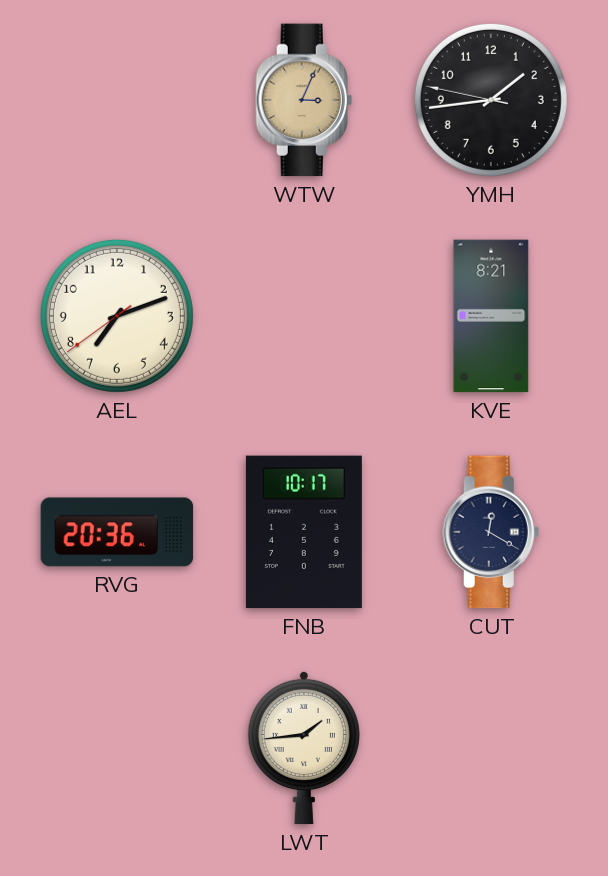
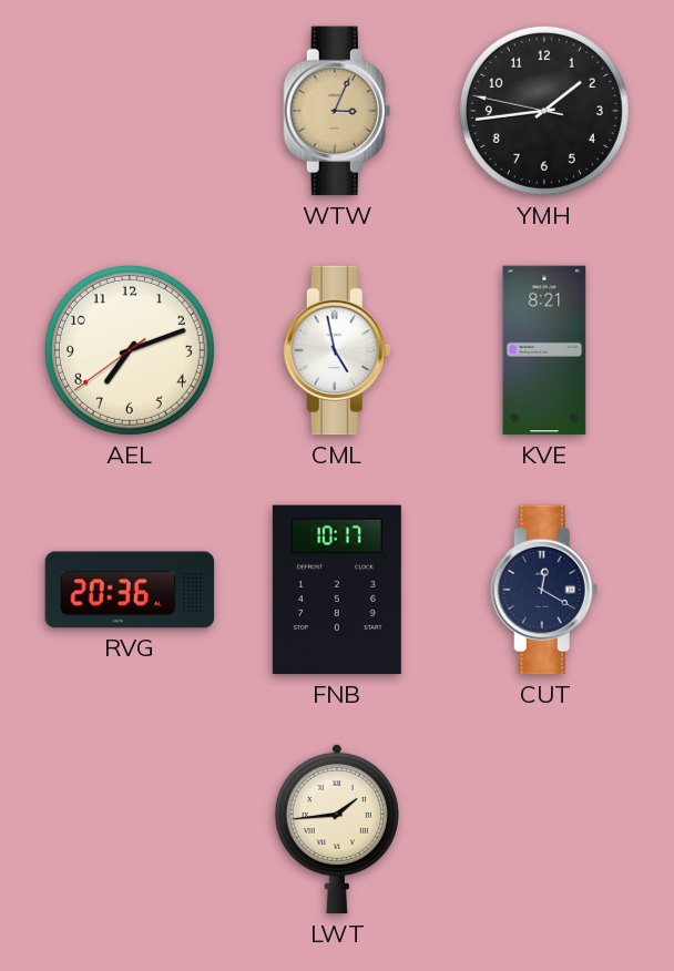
CML: none -> 4:58 (337, 350)
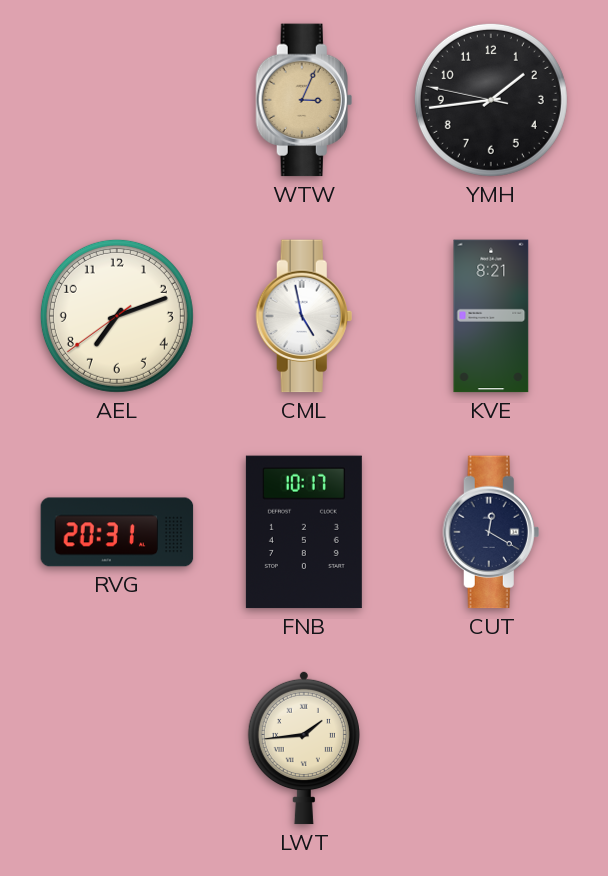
RVG: 20:36 -> 20:31 (117, 532)
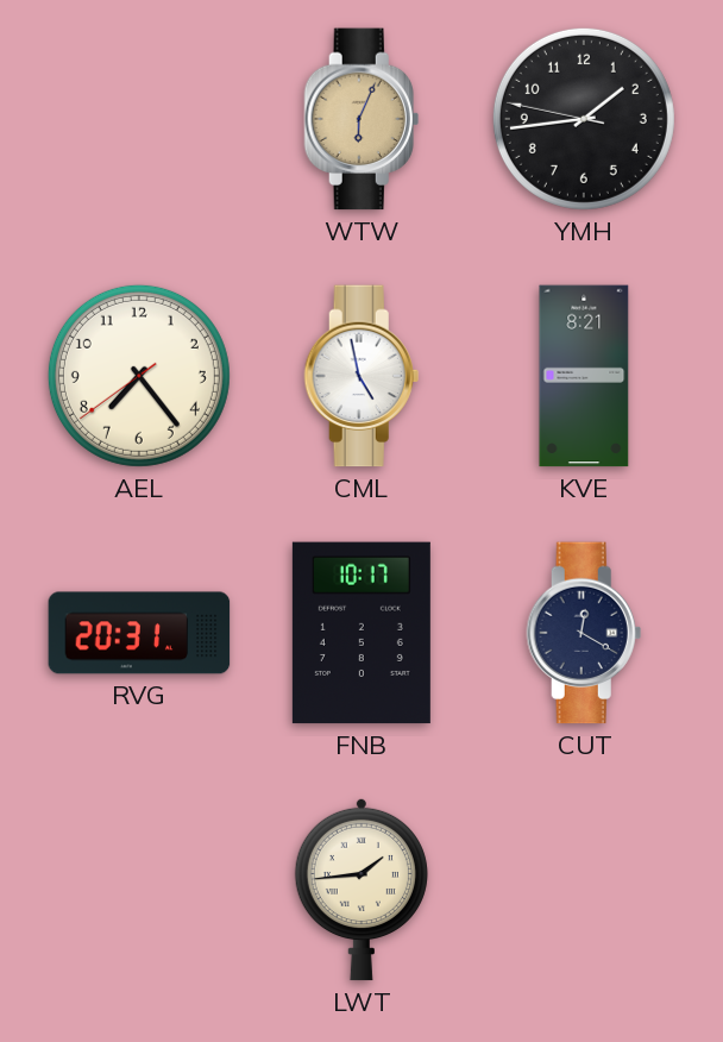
WTW: 3:04 -> 6:04 (361, 119)
AEL: 7:11 -> 7:23 (139, 376)
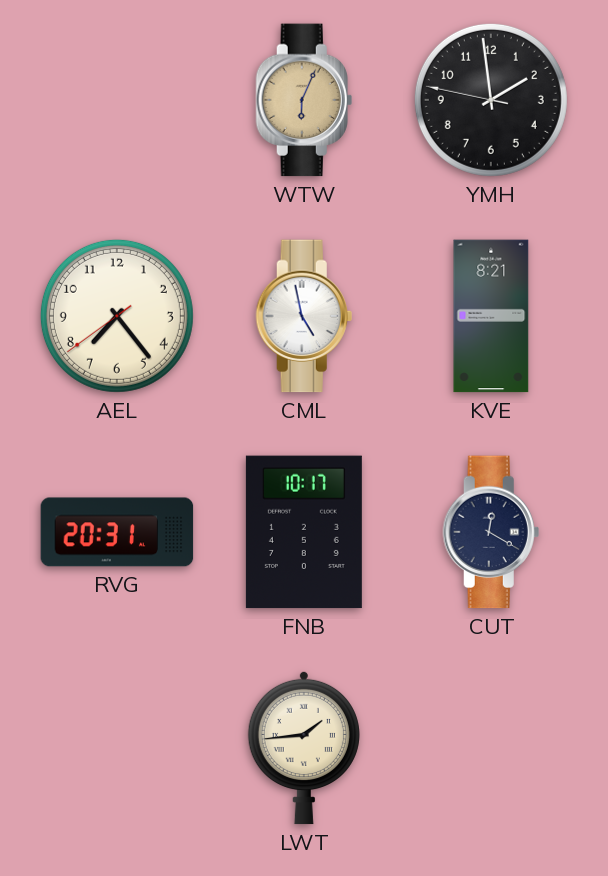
YMH: 1:43 -> 1:58 (491, 100)
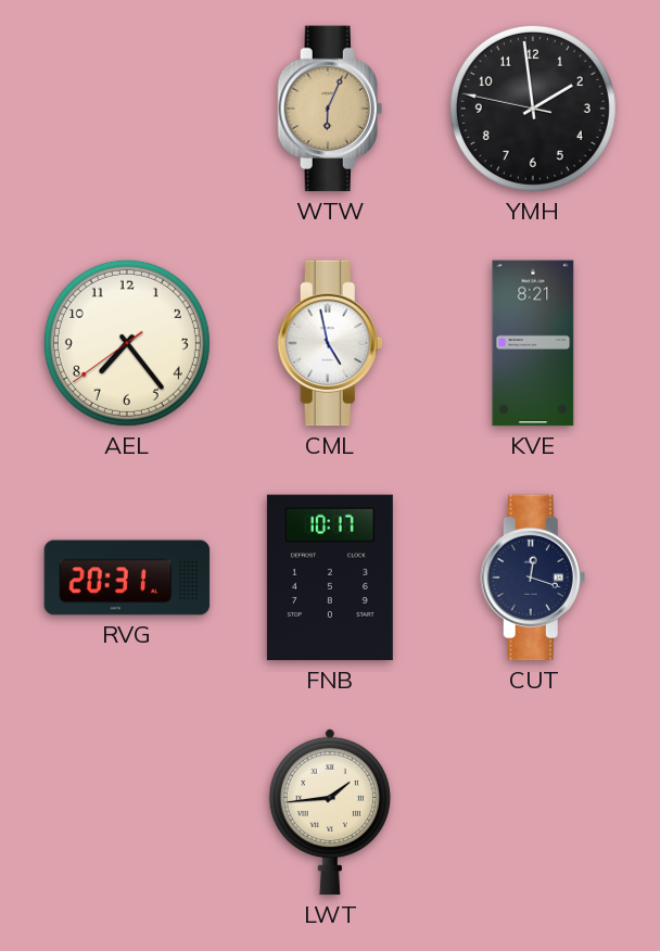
CUT: 12:20 -> 12:18 (533, 578)
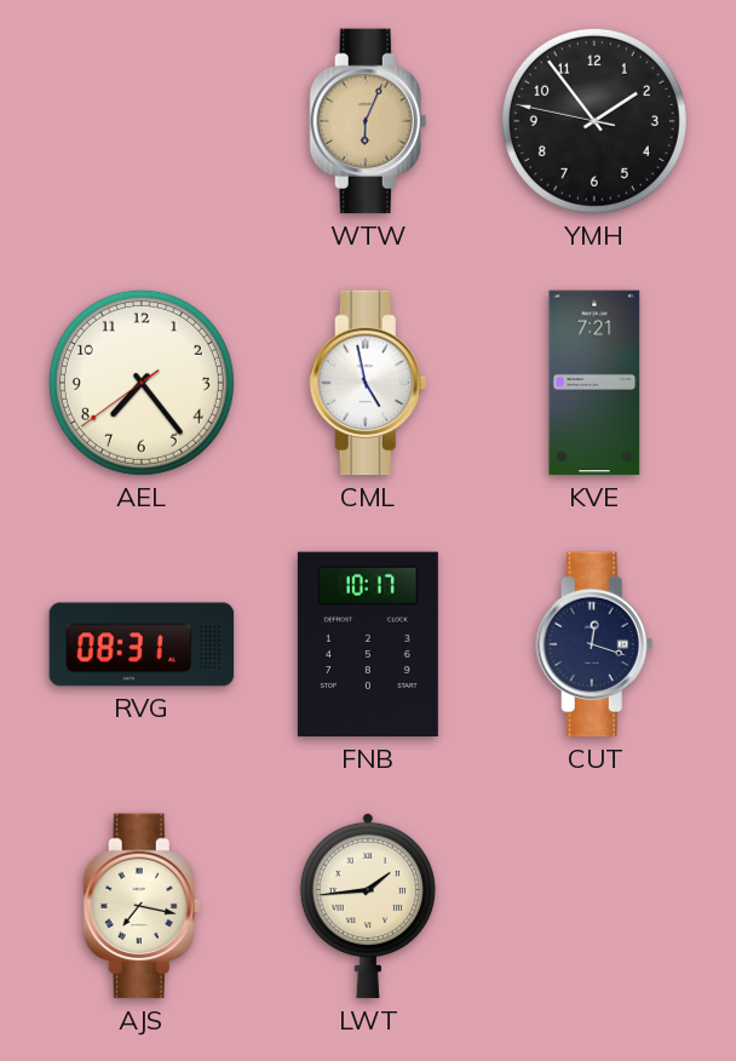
YMH: 1:58 -> 1:53 (594, 121)
KVE: 8:21 -> 7:21 (594, 383)
RVG: 20:31 -> 08:31 (142, 644)
AJS: none -> 7:17 (142, 906)
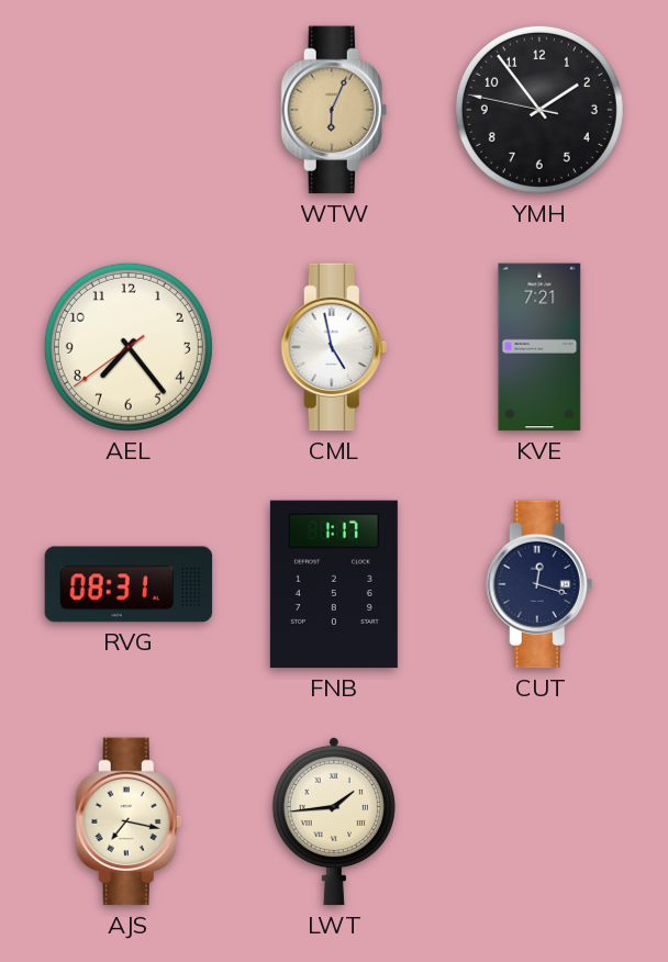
FNB: 10:17 -> 1:17 (334, 584)
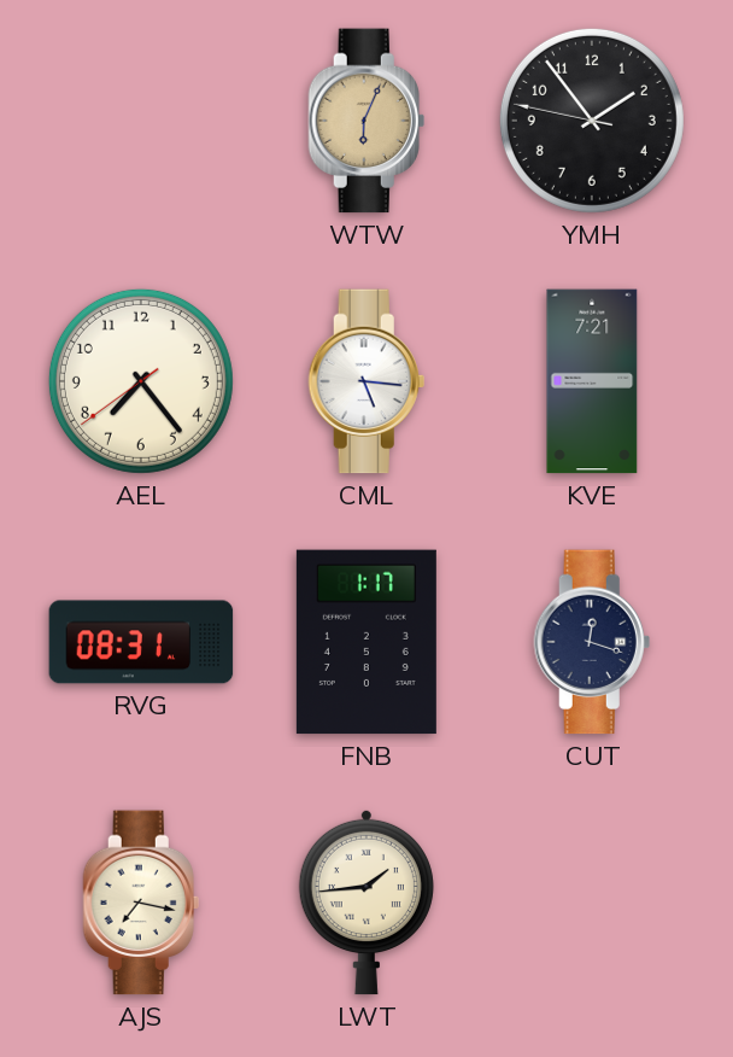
CML: 4:58 -> 5:16 (366, 381)
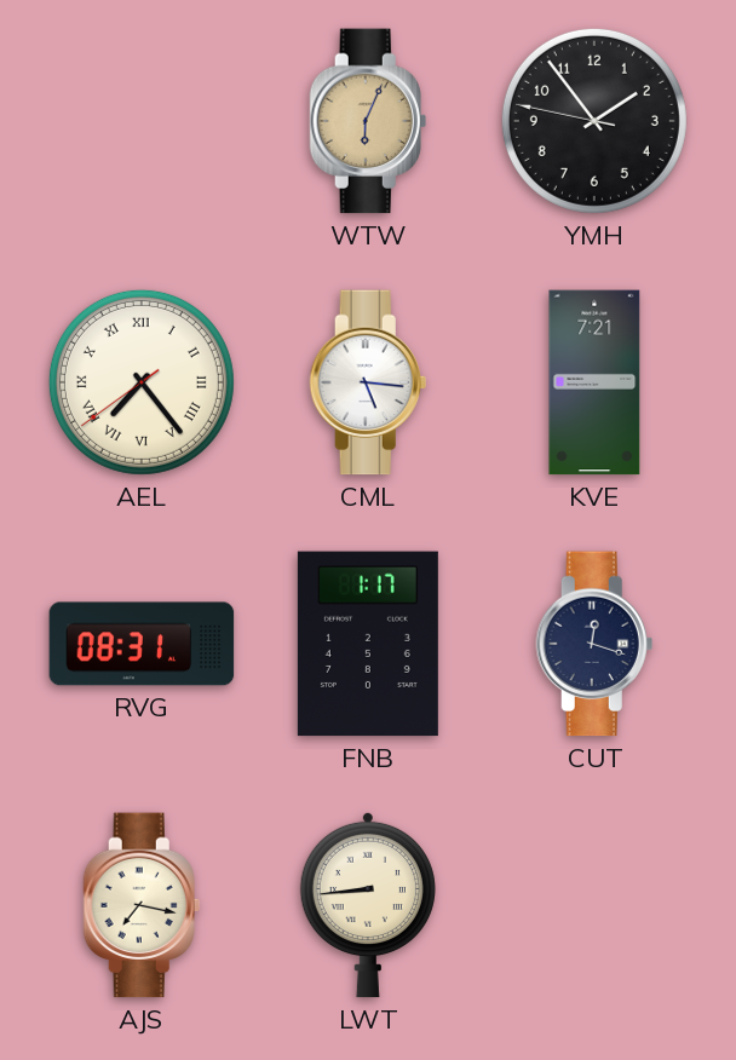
AEL numerals: Arabic -> Roman (142, 382)
LWT: 1:44 -> 8:44 (368, 905)
